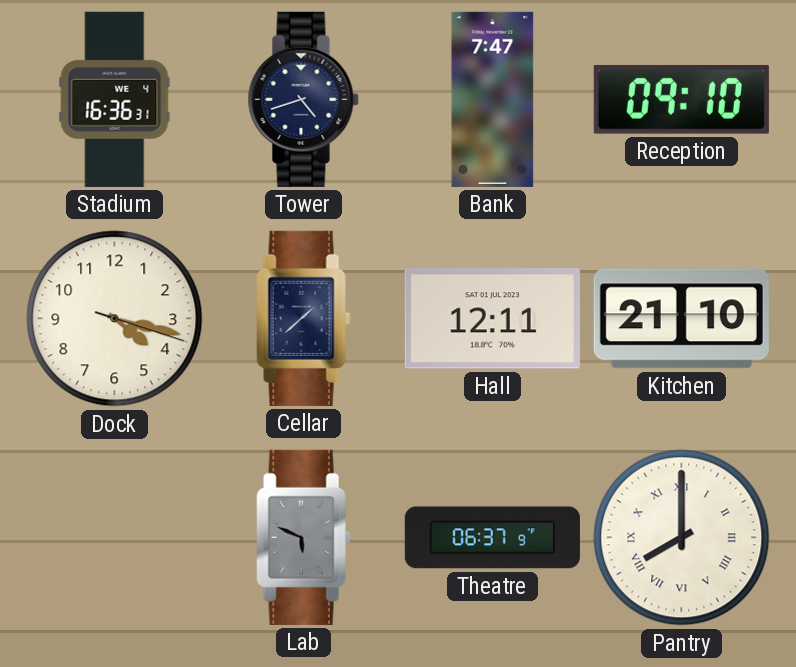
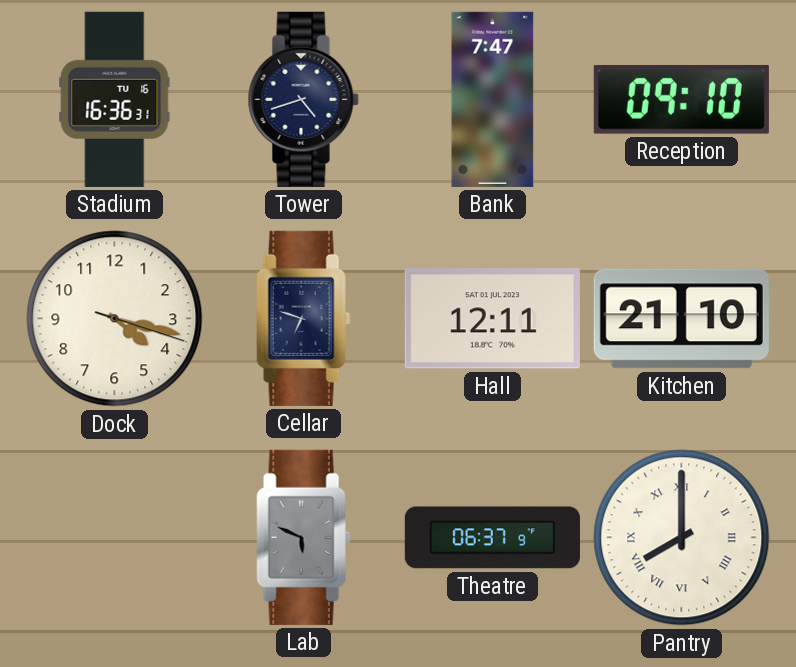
Stadium date: WE 4 -> TU 16 (115, 99)
Cellar: 1:38 -> 6:48 (304, 318)
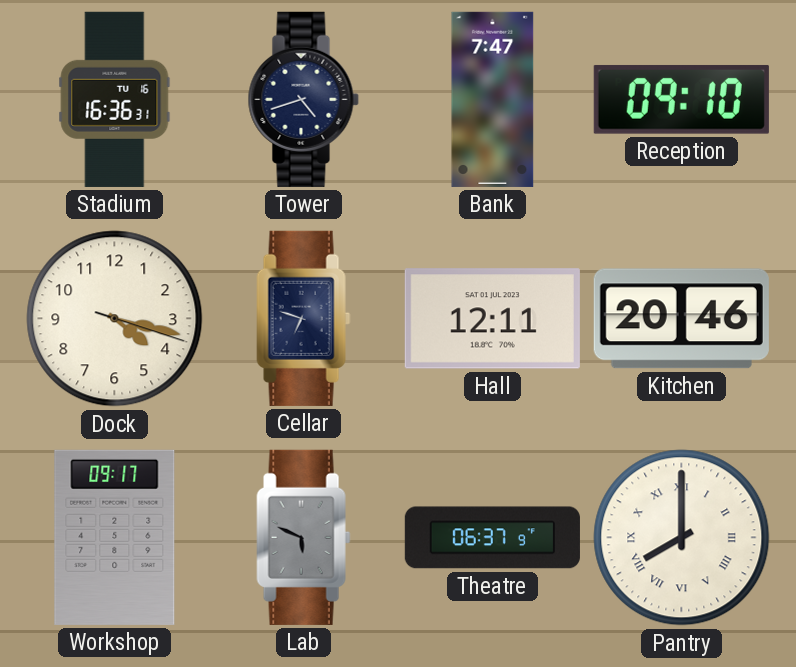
Kitchen: 21:10 -> 20:46 (681, 319)
Workshop: none -> 09:17 (115, 537)
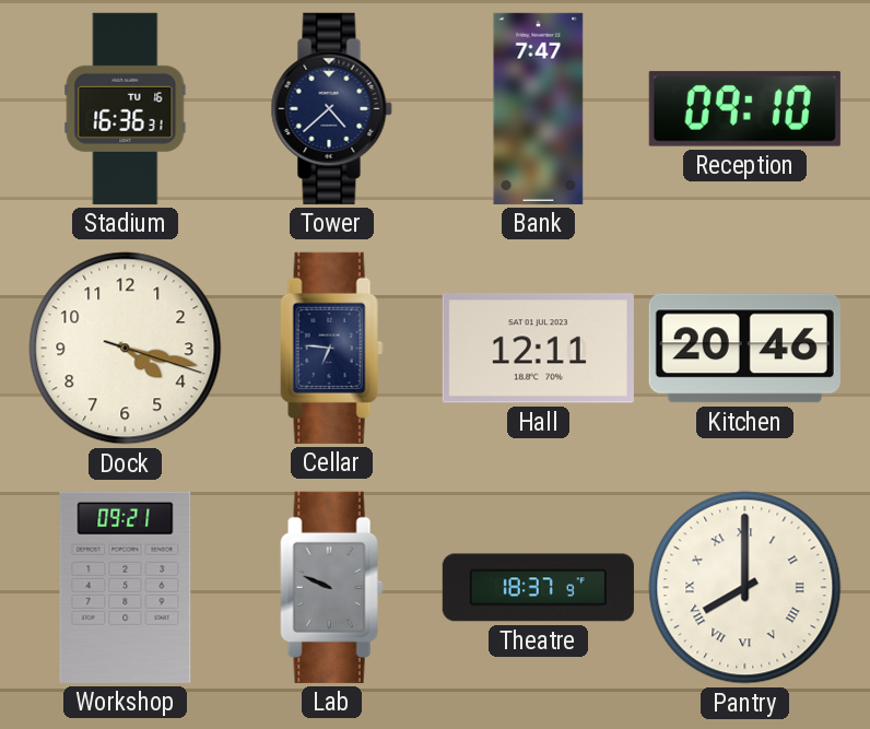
Tower: 4:42 -> 4:38 (331, 108)
Cellar: 6:48 -> 6:46 (332, 348)
Workshop: 09:17 -> 09:21 (126, 587)
Lab: 5:49 -> 9:49 (332, 587)
Theatre: 06:37 -> 18:37 (538, 588)
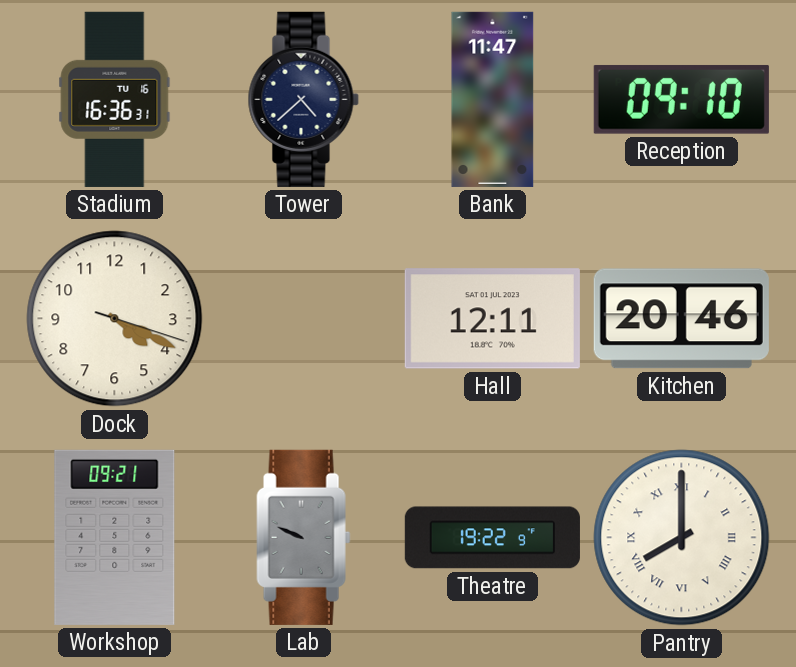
Bank: 7:47 -> 11:47 (493, 99)
Dock: 4:17 -> 4:19 (115, 319)
Cellar: 6:46 -> none (332, 348)
Theatre: 18:37 -> 19:22 (492, 538)
